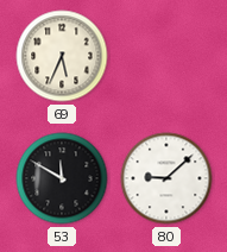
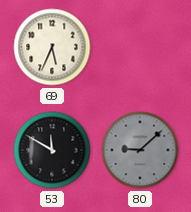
80 dial: white -> grey (140, 150)
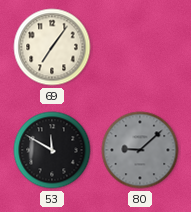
69: 5:34 -> 7:06 (52, 47)
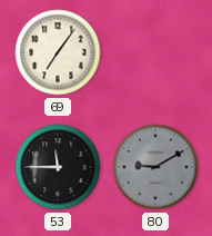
53: 11:50 -> 11:45 (58, 167)
80: 9:08 -> 9:10 (155, 167)
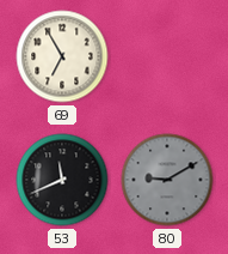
69: 7:06 -> 6:55 (62, 56)
53: 11:45 -> 11:41 (62, 180)
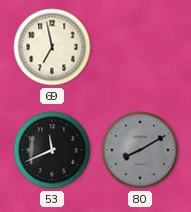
69: 6:55 -> 6:58 (52, 47)
80: 9:10 -> 8:10 (140, 150)
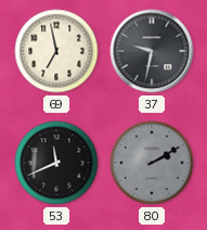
37: none -> 9:32 (152, 51)
80: 8:10 -> 2:10 (152, 163)
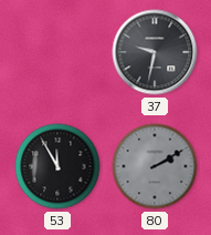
69: 6:58 -> none (56, 51)
53: 11:41 -> 11:55 (57, 166)
